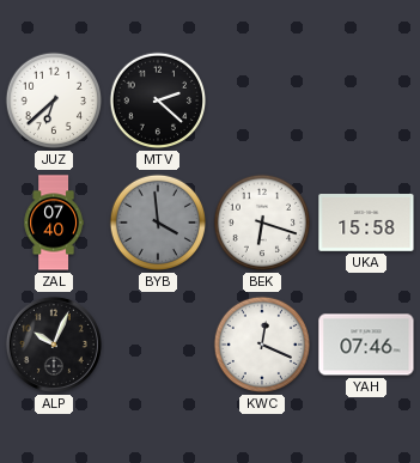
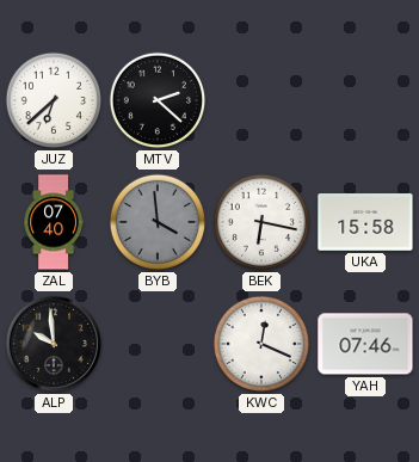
BEK: 6:18 -> 6:17 (261, 222)
ALP: 10:04 -> 9:59 (54, 344)
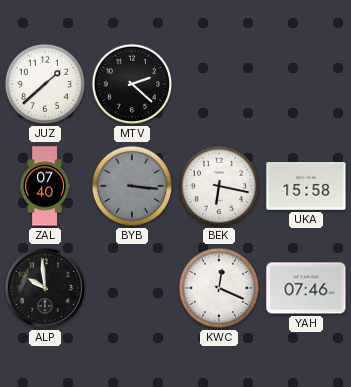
JUZ: 6:38 -> 1:38 (45, 84)
BYB: 3:59 -> 3:16 (132, 186)
